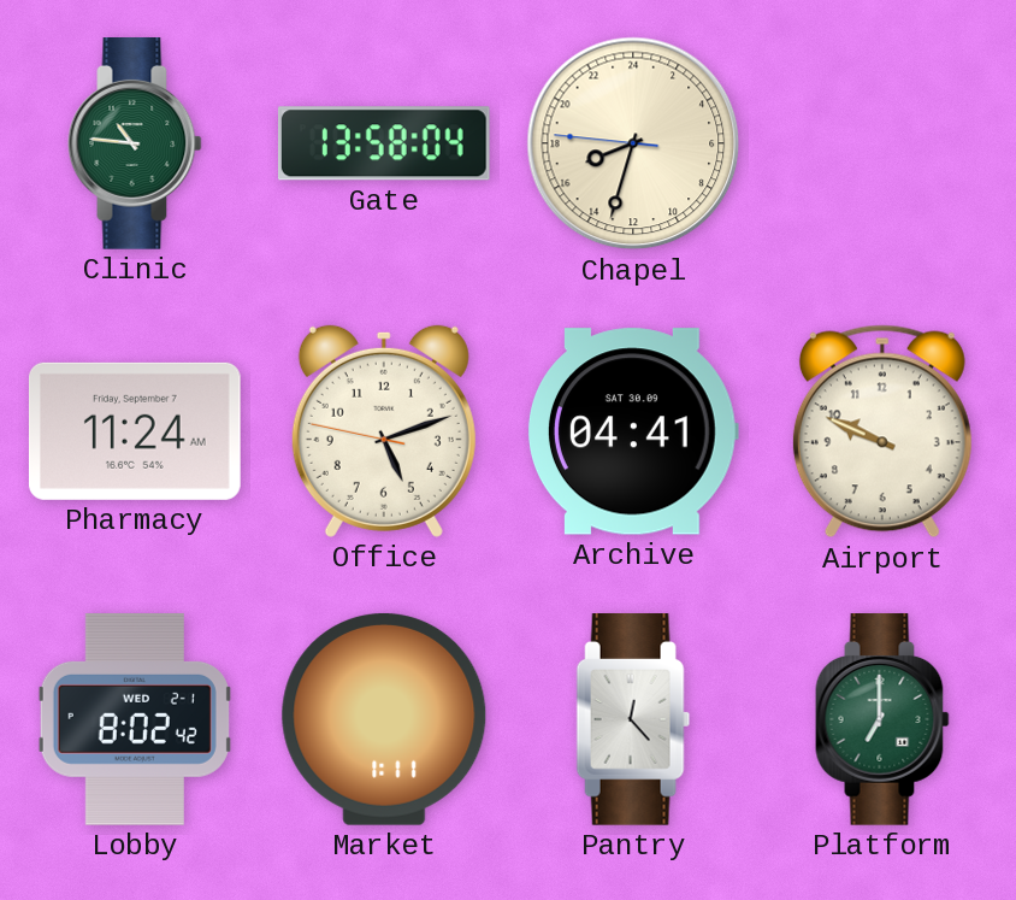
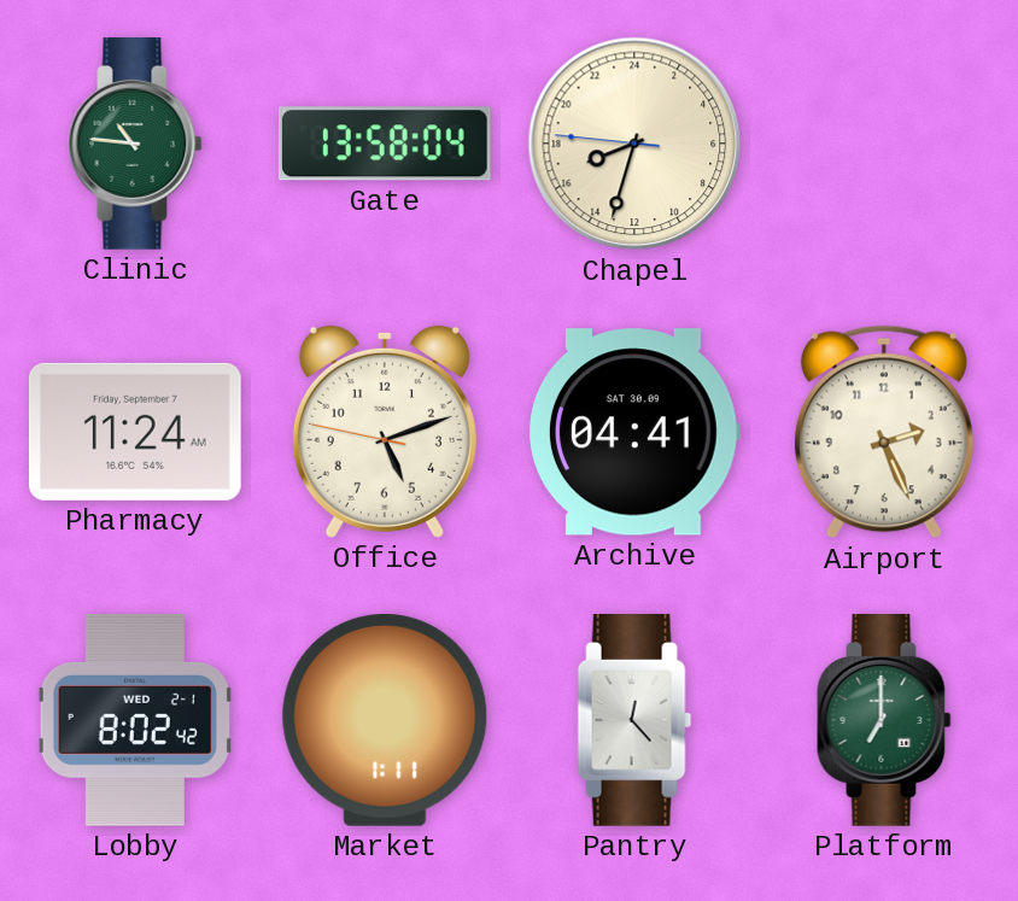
Airport: 9:49 -> 2:26 (884, 432)
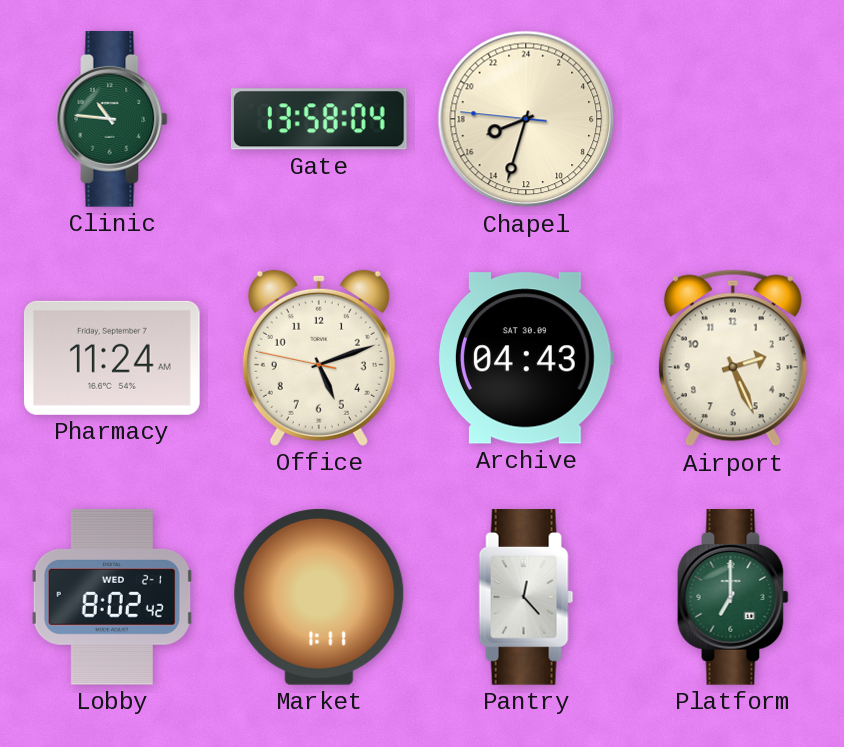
Archive: 04:41 -> 04:43 (525, 358)
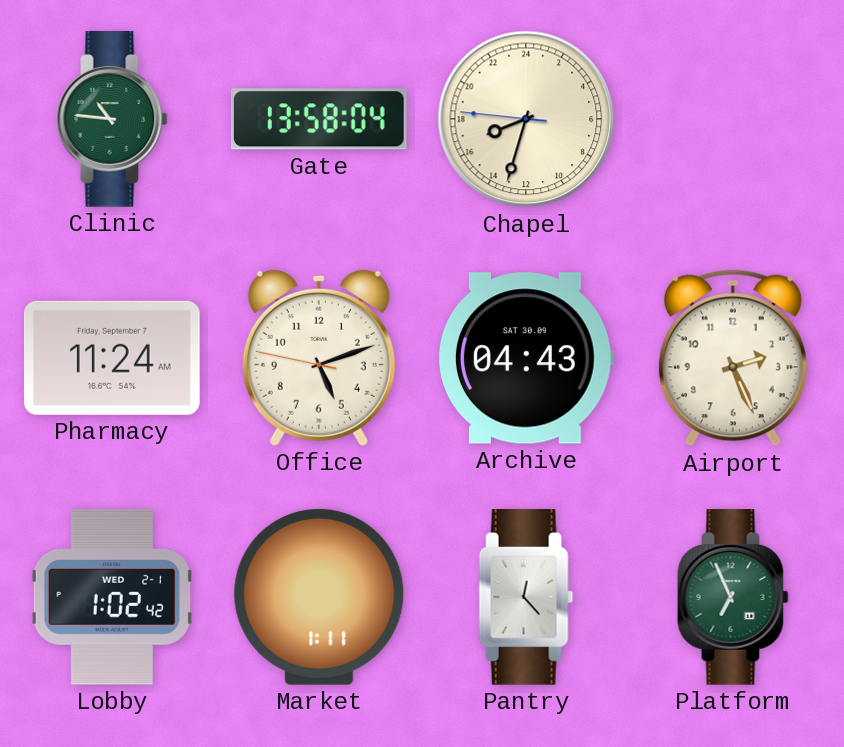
Lobby: 8:02 -> 1:02 (112, 597)
Platform: 7:00 -> 6:56 (733, 598)
